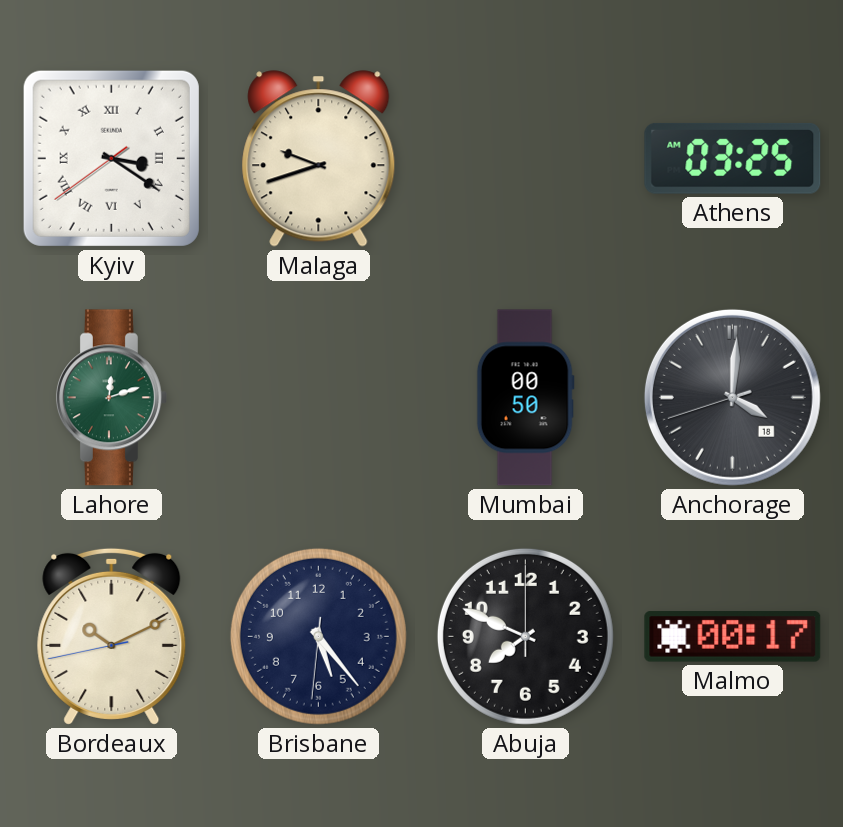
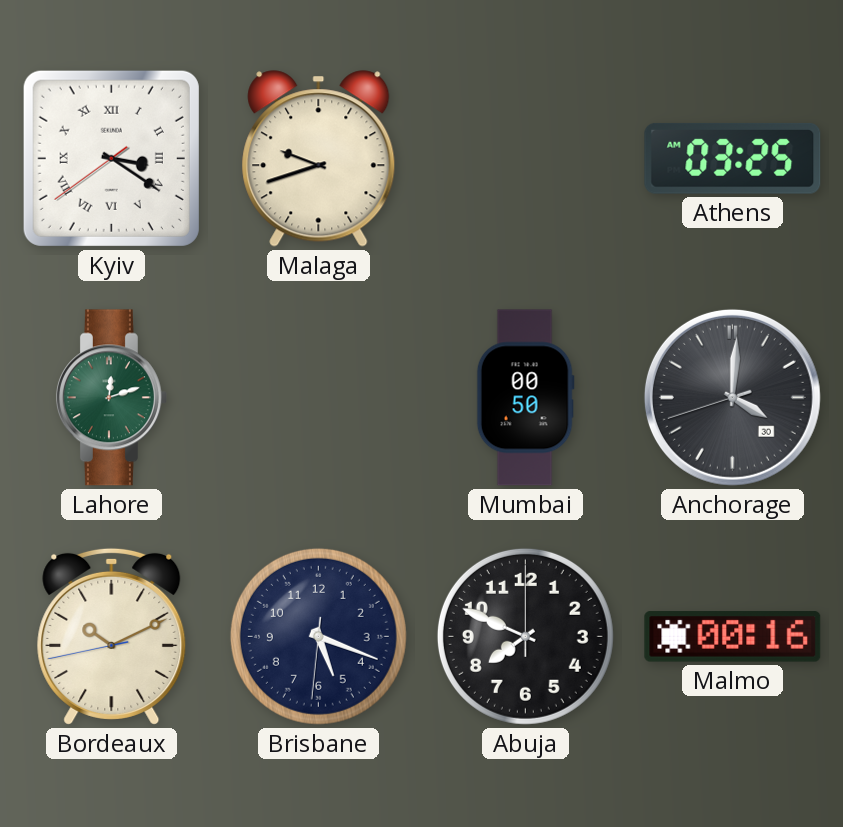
Anchorage date: 18 -> 30 (732, 397)
Brisbane: 5:23 -> 5:18 (318, 636)
Malmo: 00:17 -> 00:16 (733, 637)
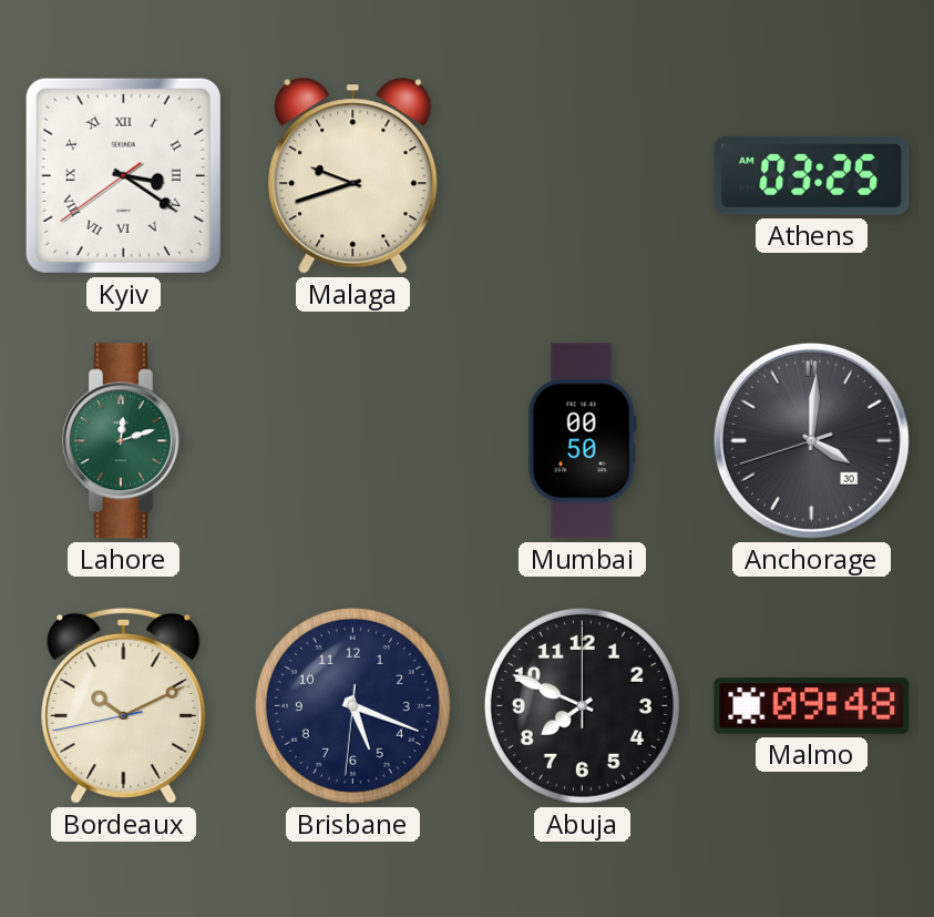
Malmo: 00:16 -> 09:48 (812, 706)
